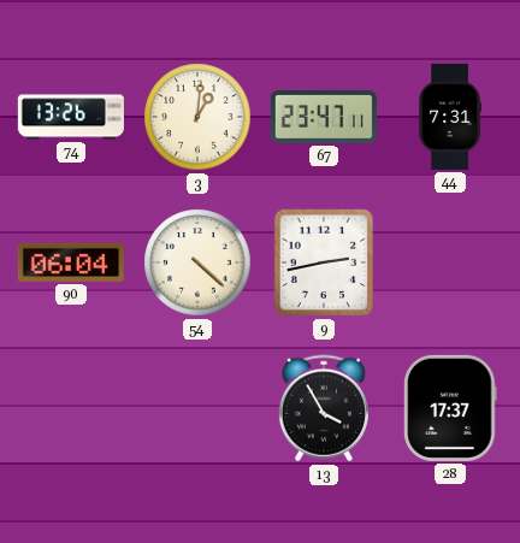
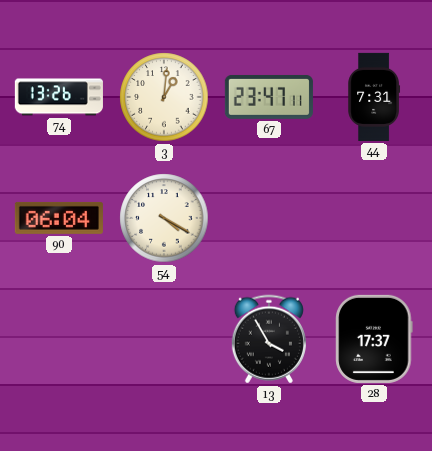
54: 4:22 -> 4:20 (164, 218)
9: 2:43 -> none (324, 262)
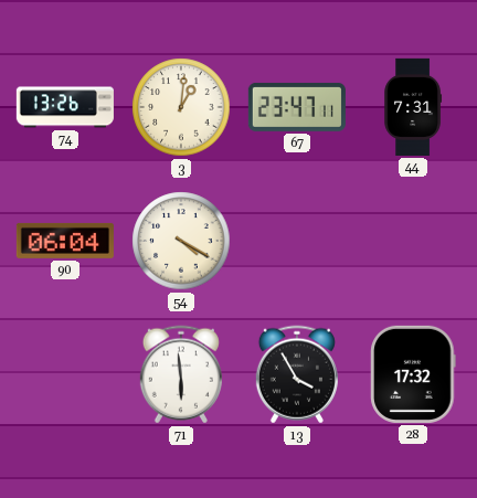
71: none -> 5:59 (181, 374)
28: 17:37 -> 17:32 (413, 374)
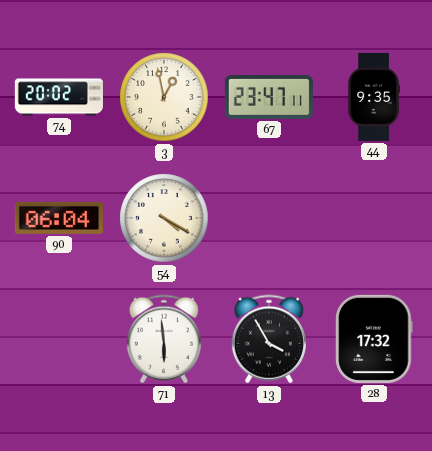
74: 13:26 -> 20:02 (59, 97)
3: 1:01 -> 12:58 (164, 97)
44: 7:31 -> 9:35 (374, 97)
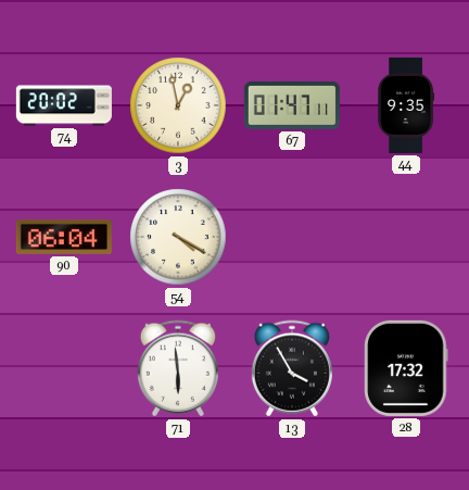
67: 23:47 -> 01:47 (292, 105)
